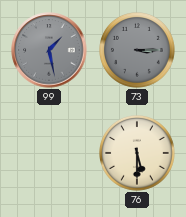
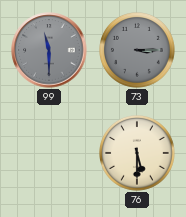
99: 1:28 -> 11:30 (49, 50)
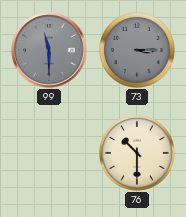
76: 5:30 -> 10:30 (138, 154)
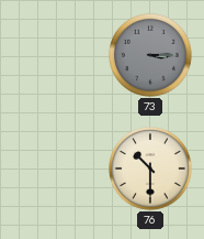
99: 11:30 -> none (49, 50)
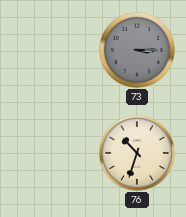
76: 10:30 -> 10:33 (138, 154)
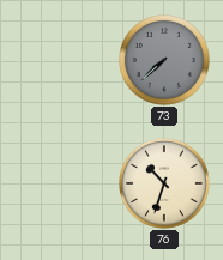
73: 3:15 -> 7:38 (165, 61)
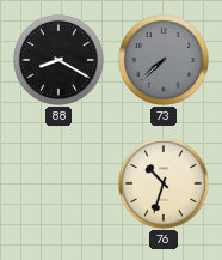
88: none -> 8:20 (60, 61)
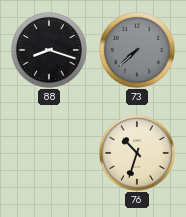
88: 8:20 -> 8:18 (50, 51)
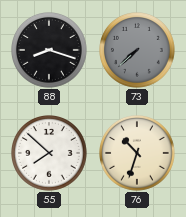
55: none -> 7:52 (50, 154)
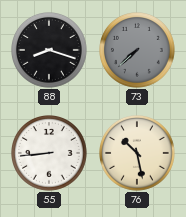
55: 7:52 -> 8:44 (50, 154)
76: 10:33 -> 10:28 (138, 154)
